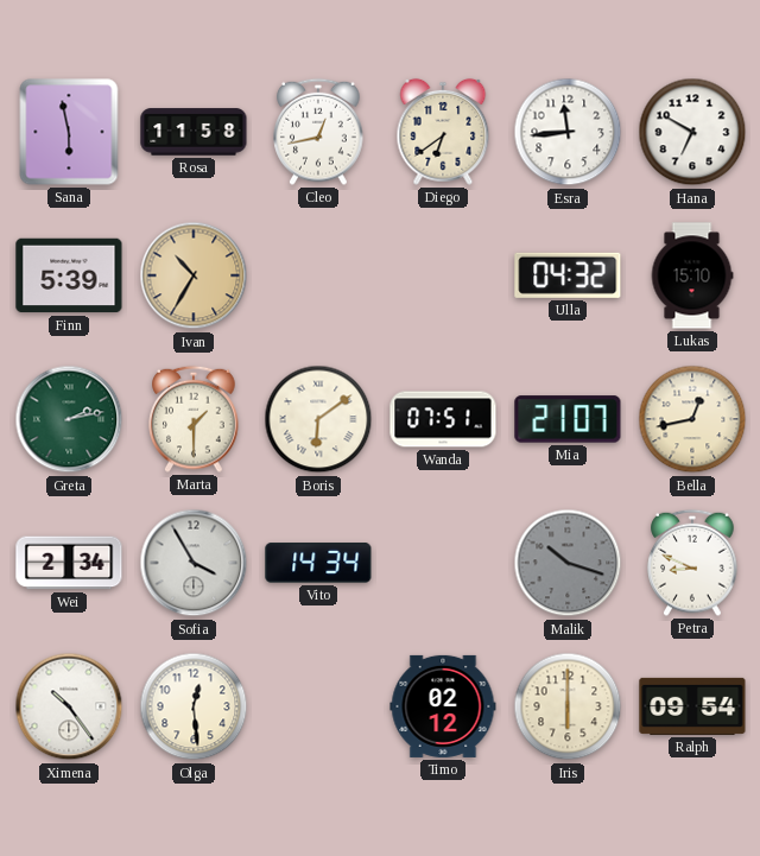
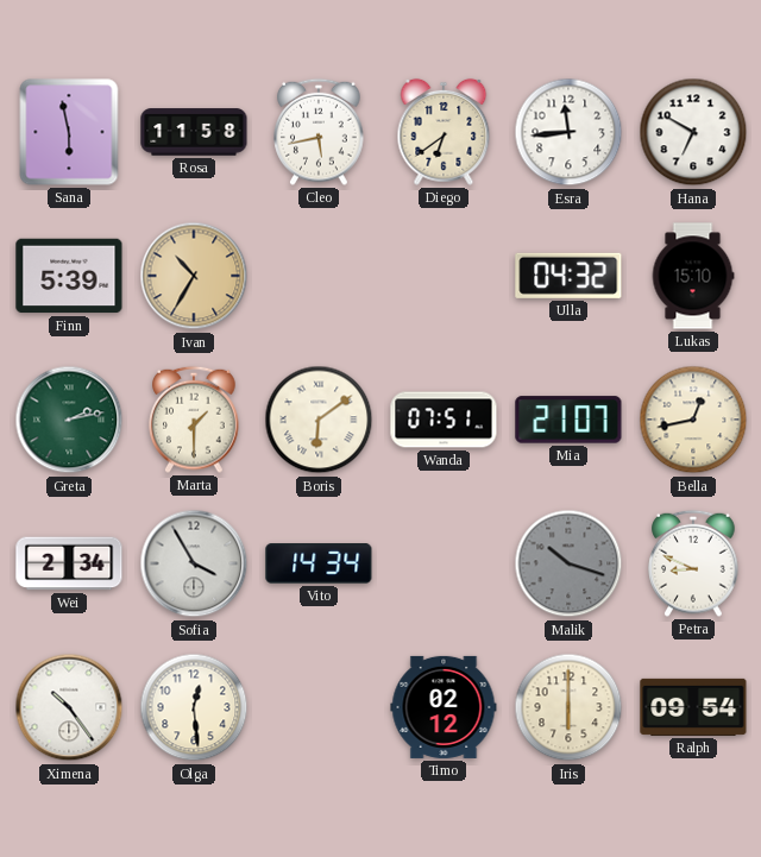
Cleo: 12:43 -> 5:43 (319, 132)
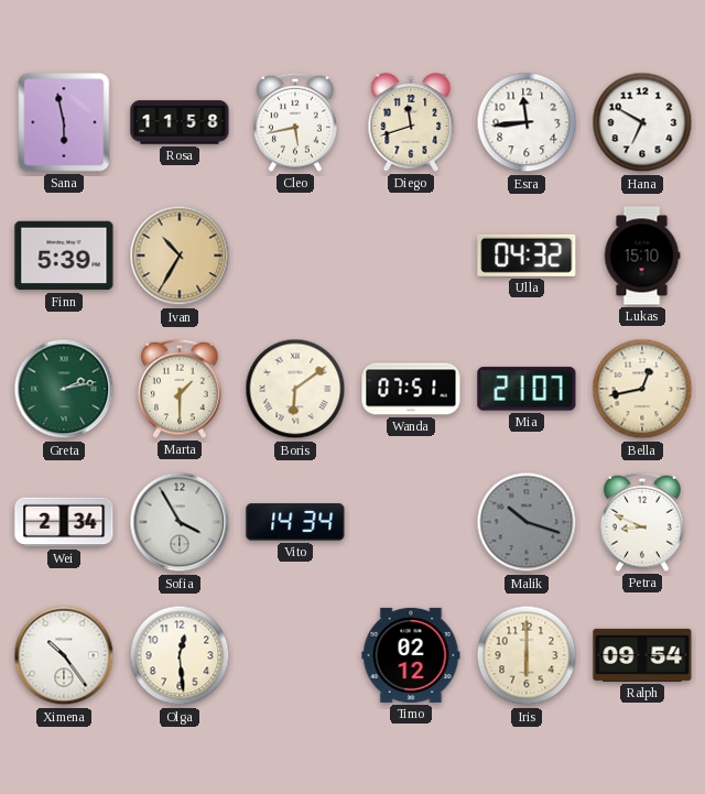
Diego: 6:39 -> 11:42 (411, 122)
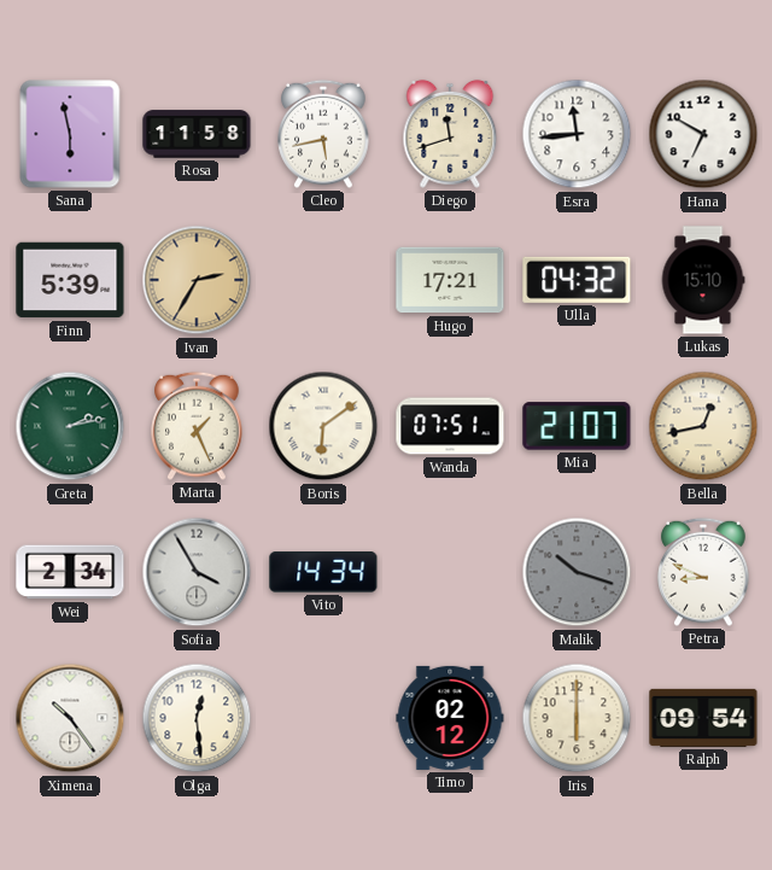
Ivan: 10:35 -> 2:35 (197, 280)
Hugo: none -> 17:21 (450, 280)
Marta: 1:30 -> 1:26 (197, 426)
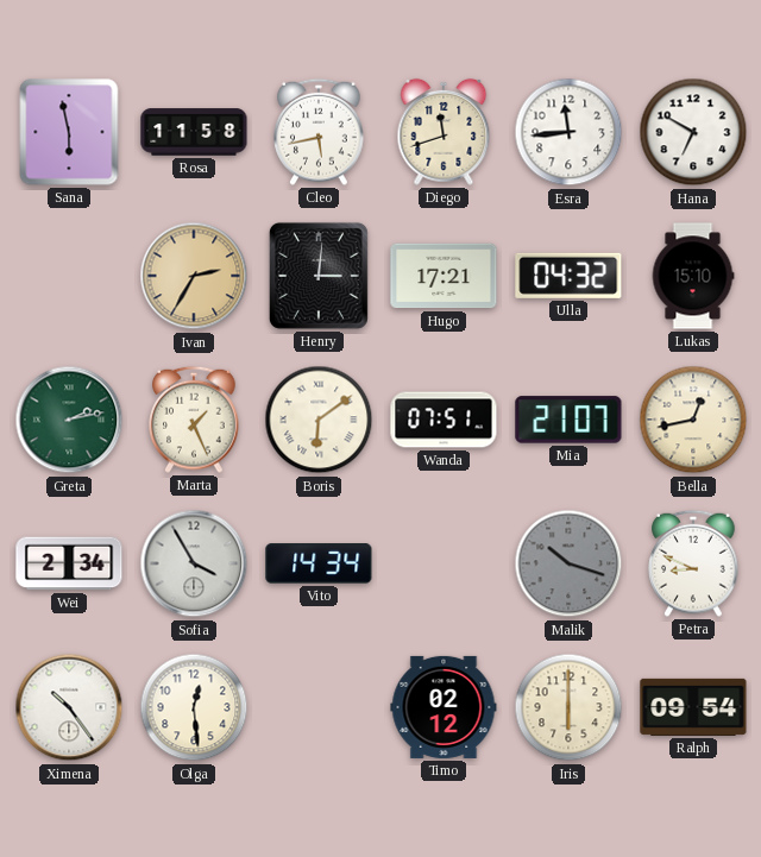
Finn: 5:39 -> none (70, 280)
Henry: none -> 3:01 (319, 276)
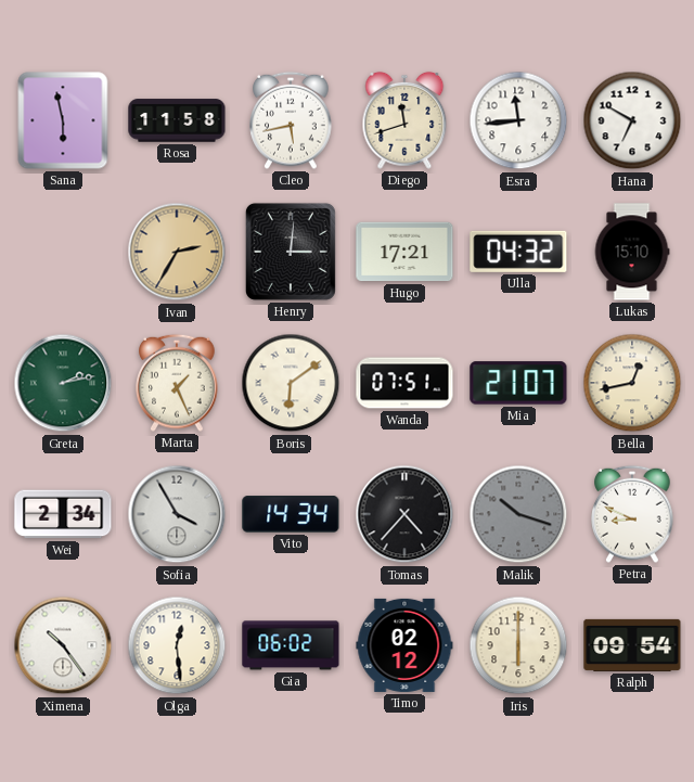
Tomas: none -> 4:37 (404, 514)
Gia: none -> 06:02 (291, 645)
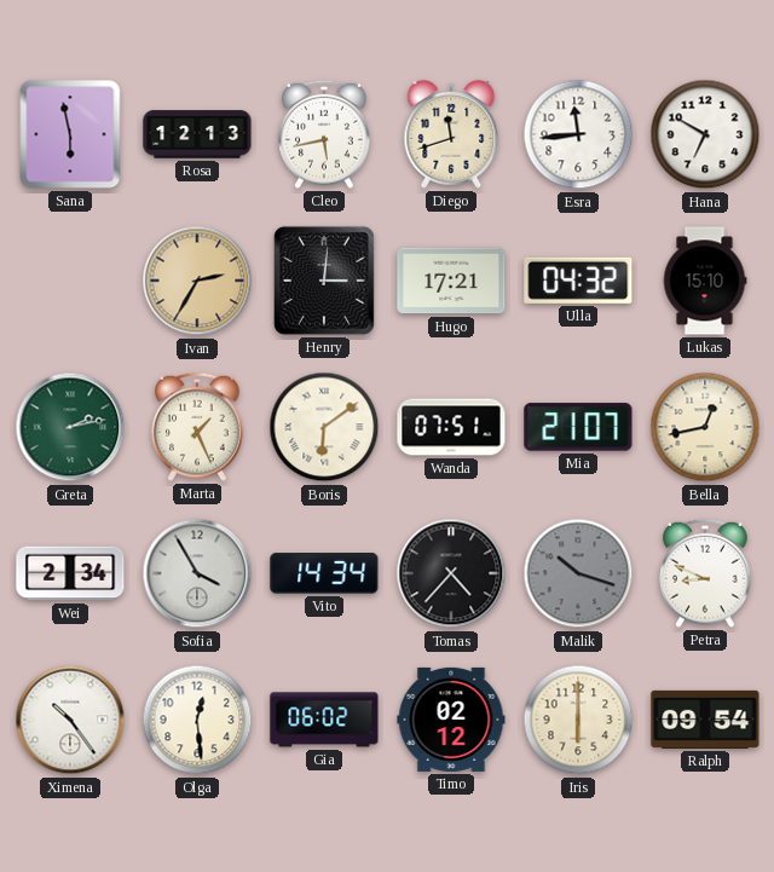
Rosa: 11:58 -> 12:13 (197, 134)
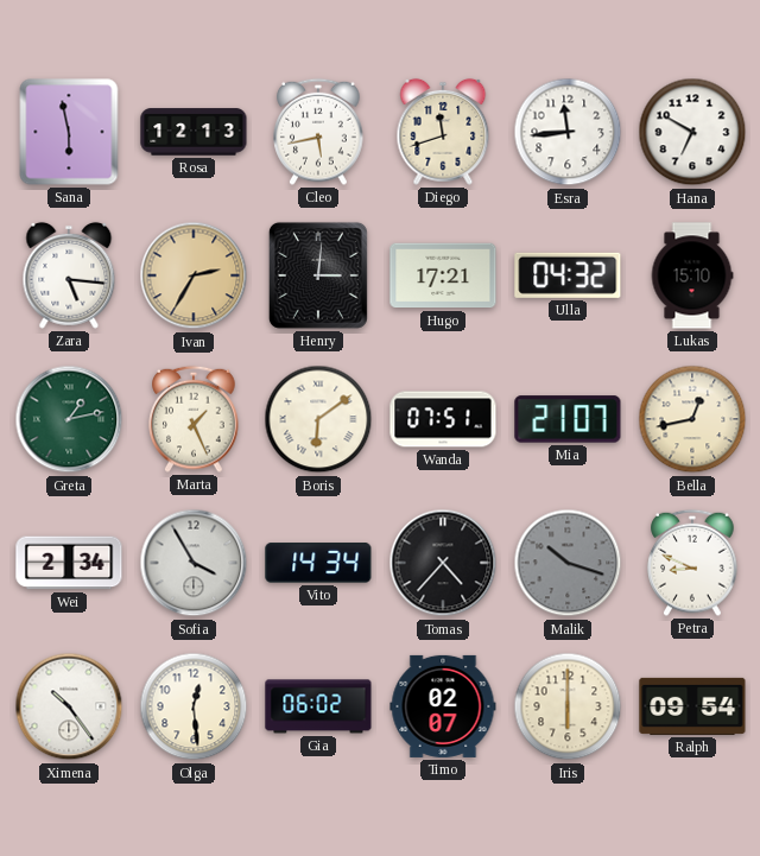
Zara: none -> 5:16 (69, 275)
Greta: 2:13 -> 1:13 (69, 419)
Timo: 02:12 -> 02:07 (443, 706)
